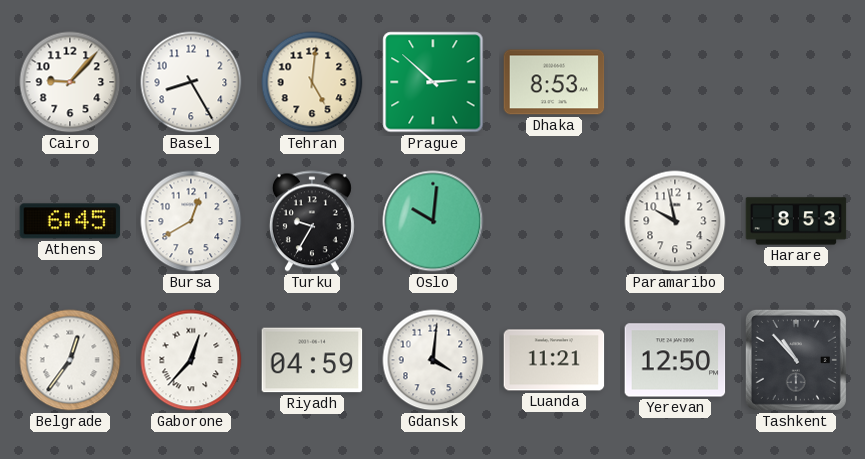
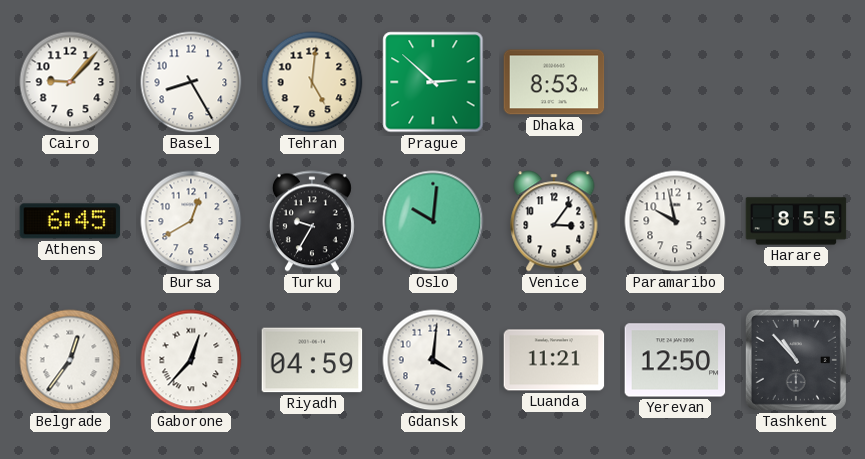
Venice: none -> 3:06 (554, 221)
Harare: 8:53 -> 8:55 (796, 221)
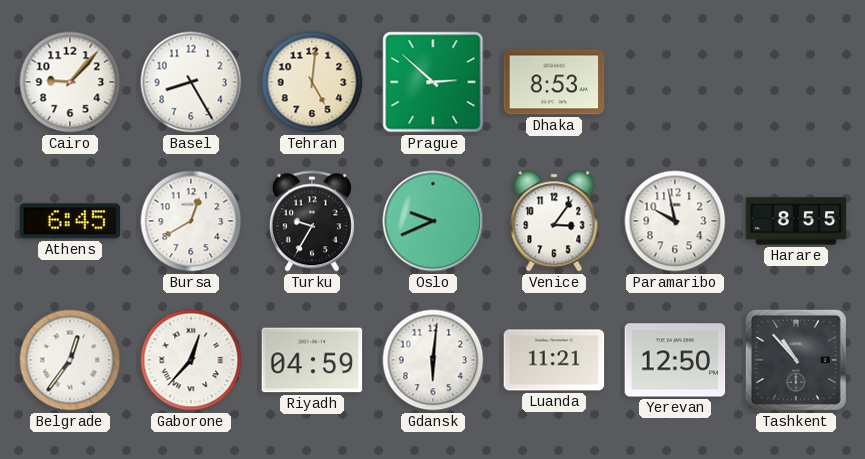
Oslo: 10:01 -> 9:41 (433, 221)
Gdansk: 4:01 -> 6:01 (433, 360)
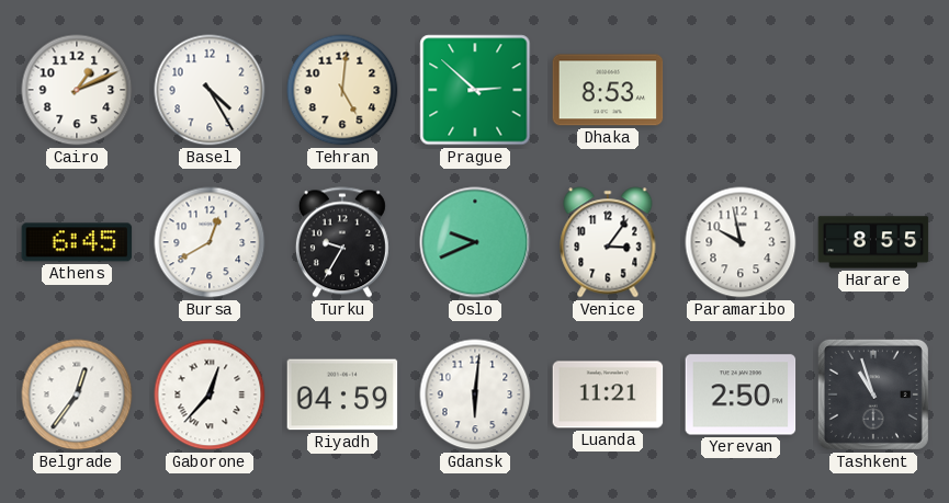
Cairo: 9:07 -> 1:11 (77, 90)
Basel: 8:25 -> 4:25 (210, 90)
Yerevan: 12:50 -> 2:50 (741, 395)
Tashkent: 10:53 -> 10:57 (873, 395)
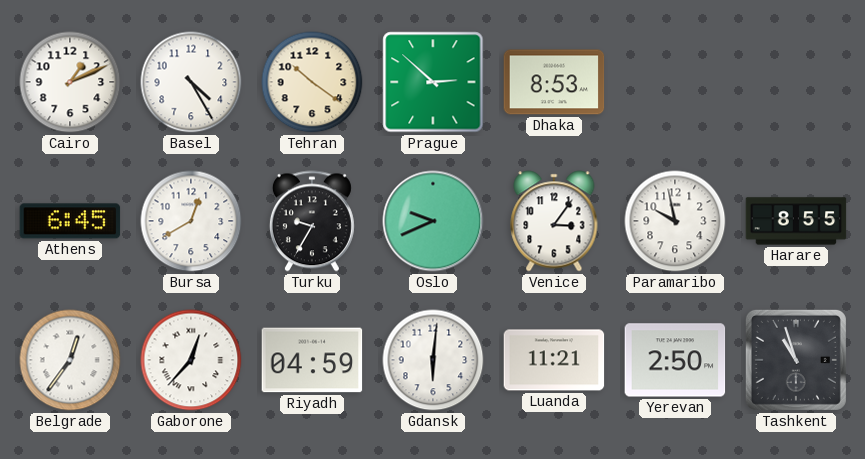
Tehran: 5:01 -> 10:21 (312, 82)
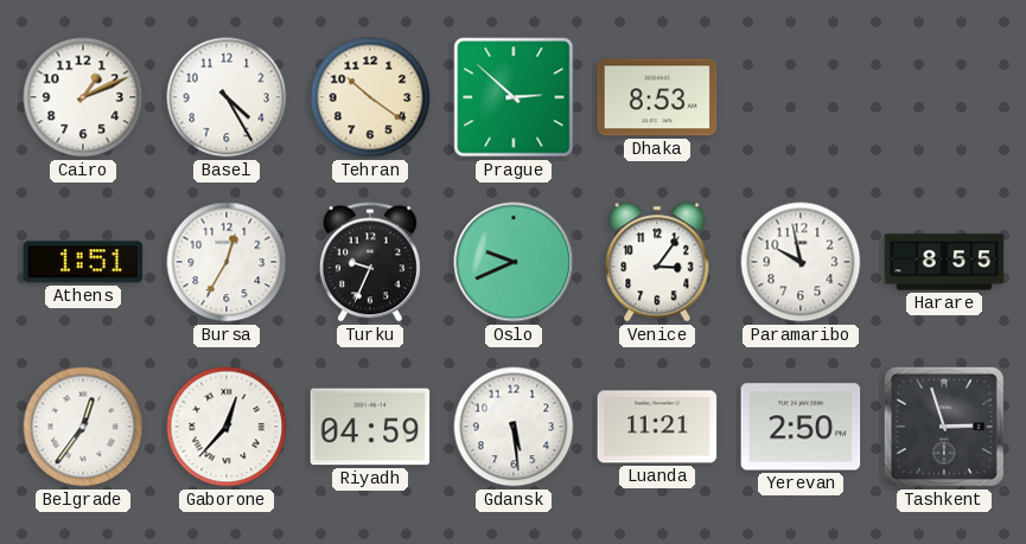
Athens: 6:45 -> 1:51 (83, 262)
Bursa: 12:40 -> 12:35 (227, 262)
Turku: 9:35 -> 9:34 (370, 262)
Gdansk: 6:01 -> 5:29 (514, 427)
Tashkent: 10:57 -> 2:57 (944, 427)
